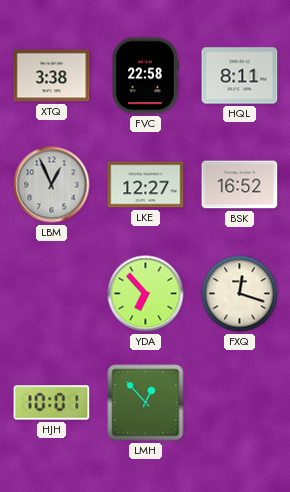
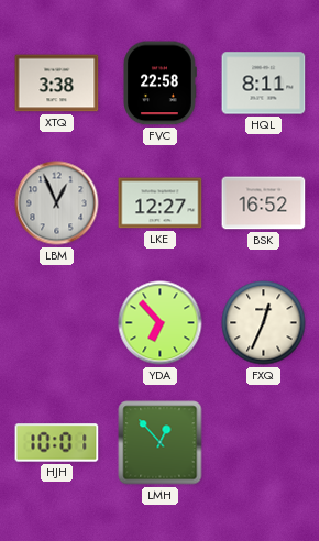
FXQ: 12:18 -> 12:34 (264, 323)
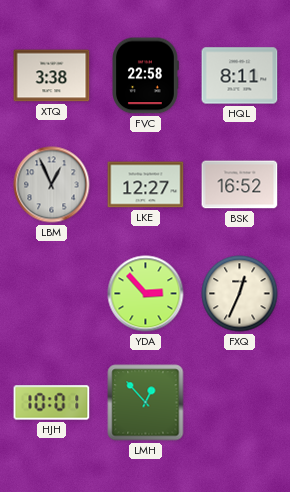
YDA: 6:53 -> 2:53 (146, 294)
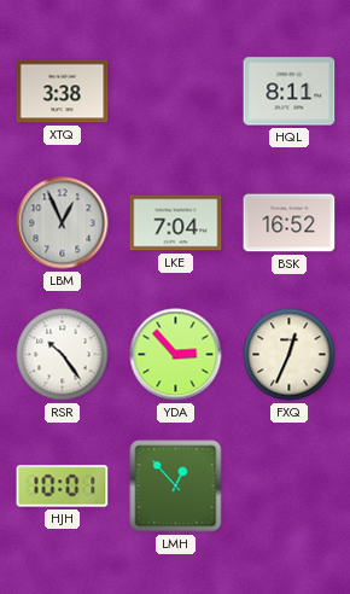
FVC: 22:58 -> none (145, 76)
LKE: 12:27 -> 7:04 (176, 223)
RSR: none -> 10:24 (63, 355)
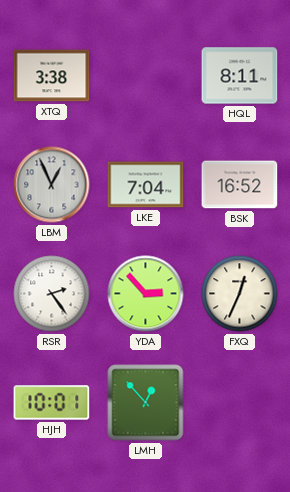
RSR: 10:24 -> 2:24 (52, 294)
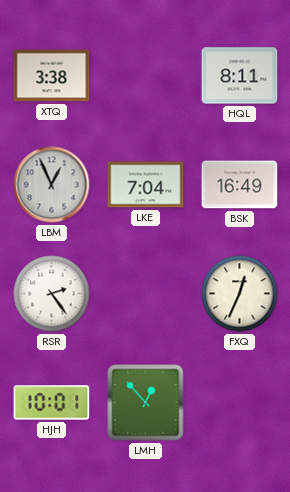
BSK: 16:52 -> 16:49 (240, 185)
YDA: 2:53 -> none (146, 294)
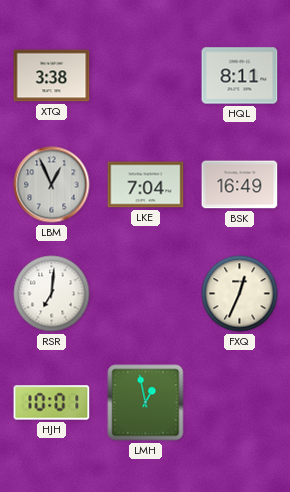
RSR: 2:24 -> 7:01 (52, 294)
LMH: 12:53 -> 12:58 (146, 403)
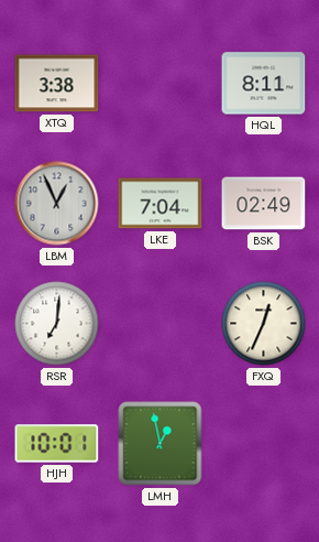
BSK: 16:49 -> 02:49 (264, 204)
